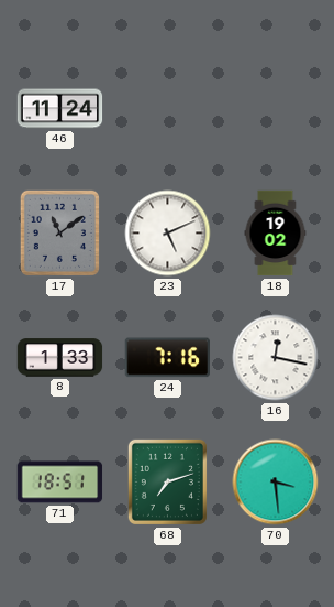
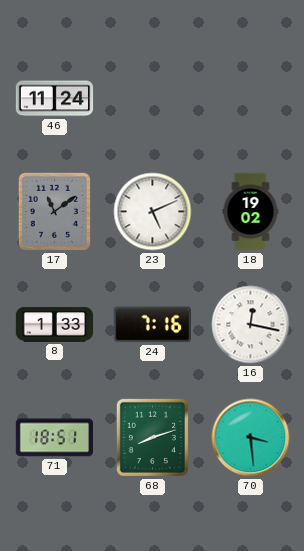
68: 7:12 -> 8:12 (152, 437)
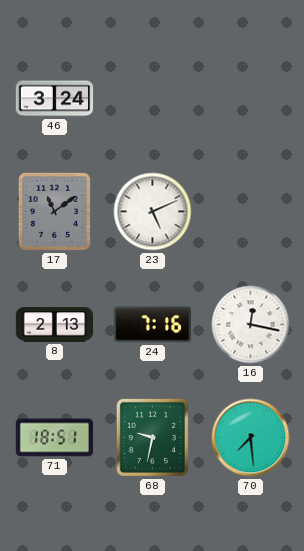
46: 11:24 -> 3:24 (55, 99)
18: 19:02 -> none (251, 212)
8: 1:33 -> 2:13 (55, 325)
68: 8:12 -> 9:32 (152, 437)
70: 3:29 -> 7:29 (251, 438)
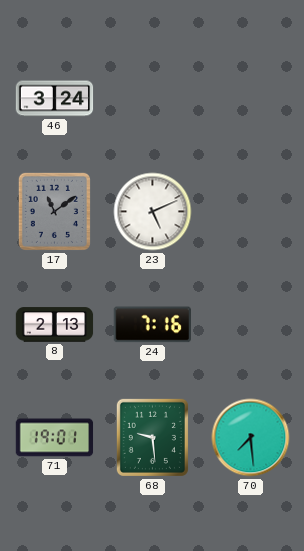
16: 12:17 -> none (251, 325)
71: 18:51 -> 19:01 (55, 438)
68: 9:32 -> 9:29 (152, 437)
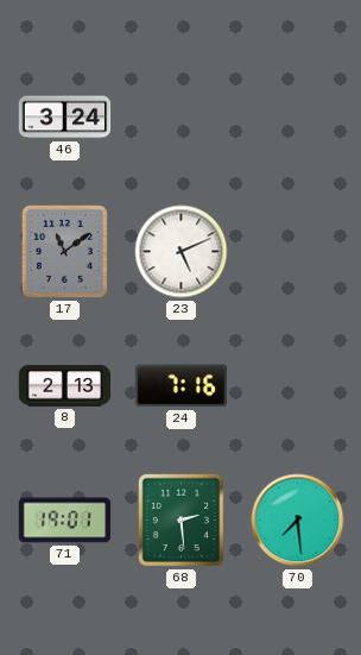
68: 9:29 -> 2:29 (180, 519)
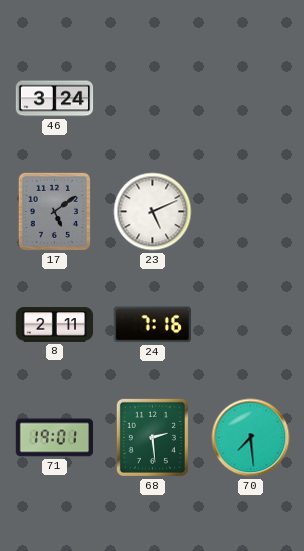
17: 11:09 -> 5:09 (54, 211)
8: 2:13 -> 2:11 (55, 325)
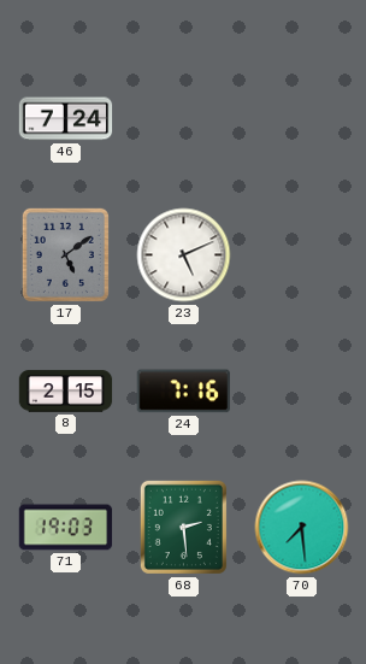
46: 3:24 -> 7:24 (66, 119)
8: 2:11 -> 2:15 (66, 392)
71: 19:01 -> 19:03 (66, 528)
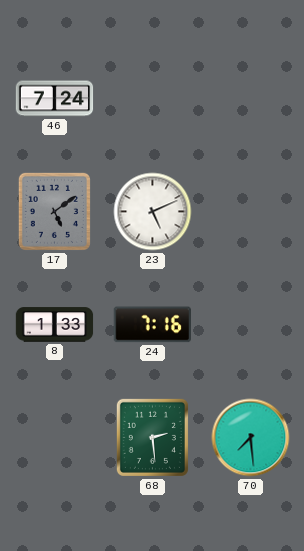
8: 2:15 -> 1:33 (55, 325)
71: 19:03 -> none (66, 528)
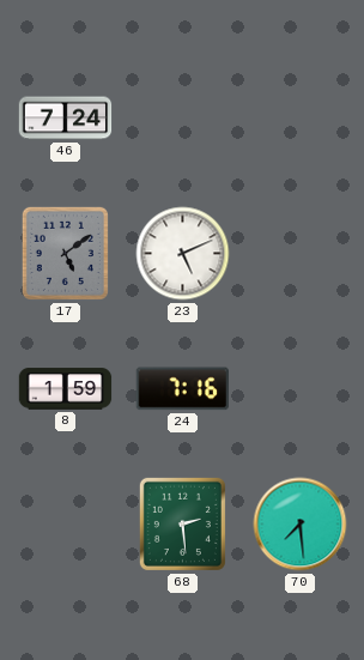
8: 1:33 -> 1:59 (66, 389)
